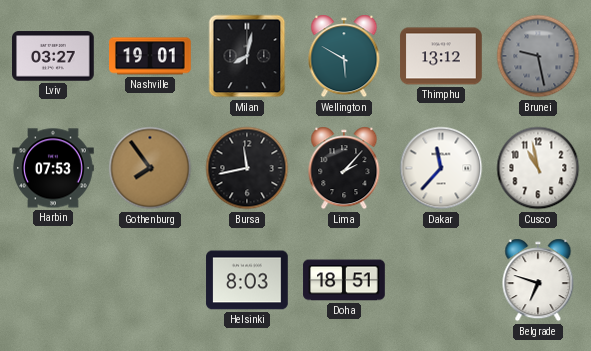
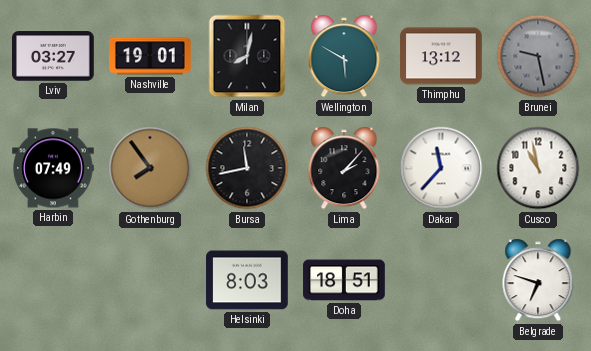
Harbin: 07:53 -> 07:49 (53, 168)
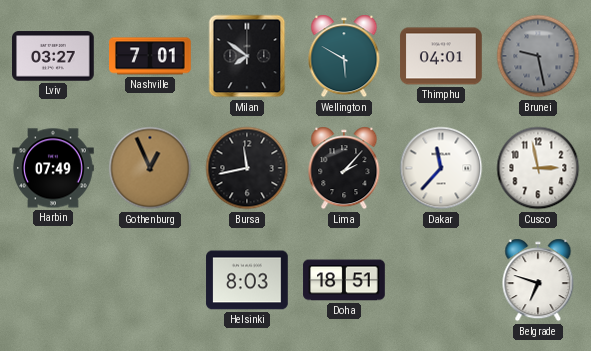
Nashville: 19:01 -> 7:01 (150, 56)
Milan: 8:02 -> 7:51 (247, 56)
Thimphu: 13:12 -> 04:01 (441, 56)
Gothenburg: 7:54 -> 12:56 (150, 168)
Cusco: 10:58 -> 2:58 (538, 168)
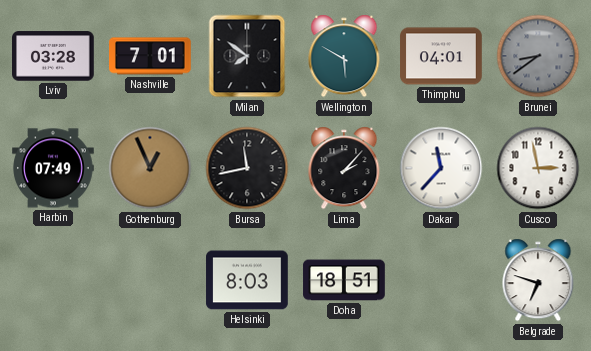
Lviv: 03:27 -> 03:28 (54, 56)
Brunei: 9:28 -> 8:39 (538, 56)
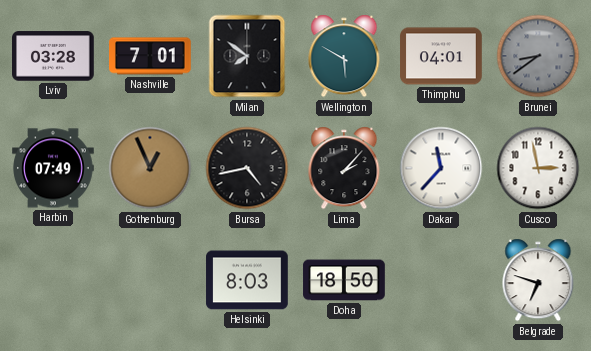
Bursa: 11:43 -> 4:43 (247, 168)
Doha: 18:51 -> 18:50 (344, 280)
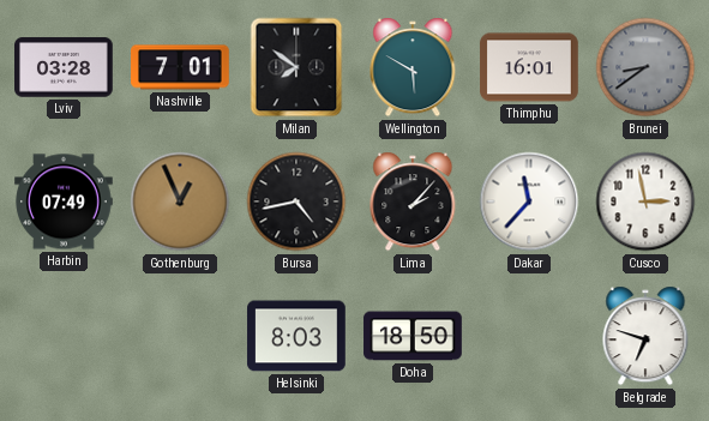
Thimphu: 04:01 -> 16:01 (529, 67)
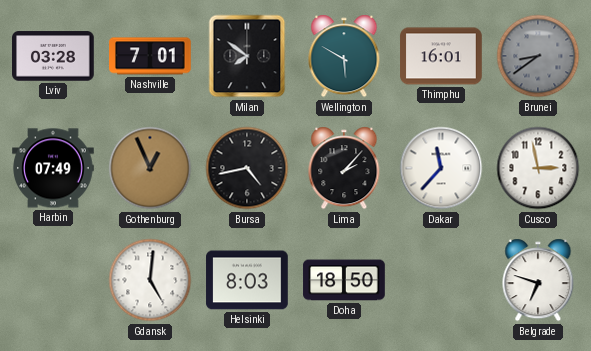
Gdansk: none -> 5:01 (150, 280)
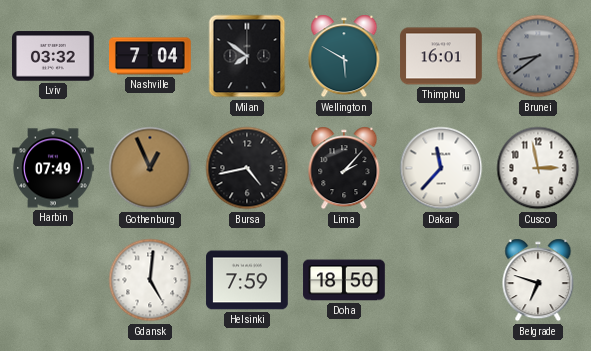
Lviv: 03:28 -> 03:32 (54, 56)
Nashville: 7:01 -> 7:04 (150, 56)
Helsinki: 8:03 -> 7:59 (247, 280)
